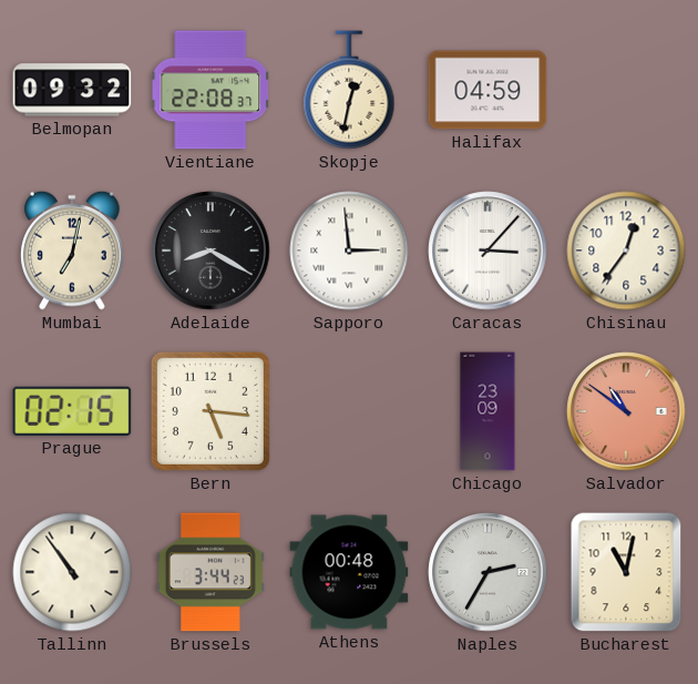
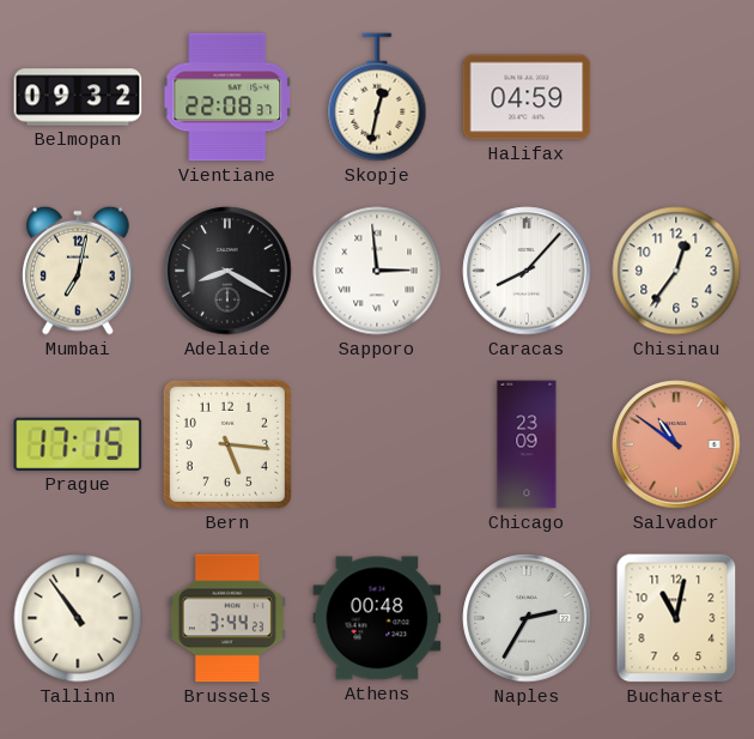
Caracas: 3:07 -> 8:07 (527, 271)
Prague: 02:15 -> 17:15 (78, 444)
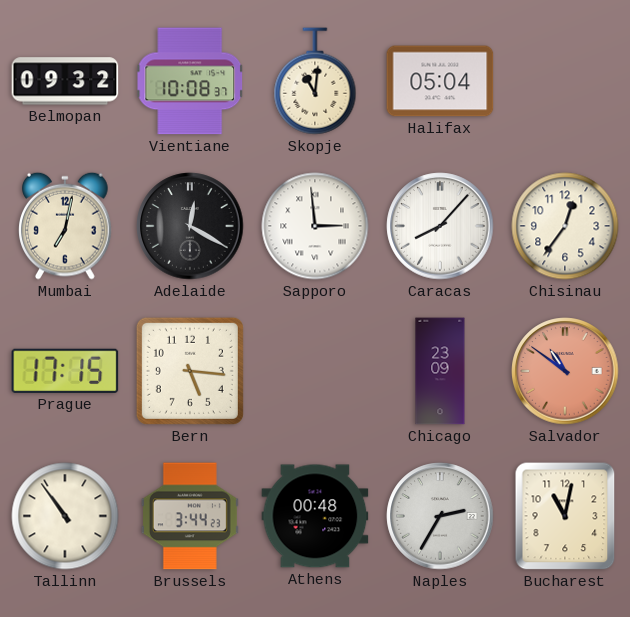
Vientiane: 22:08 -> 10:08 (190, 81)
Skopje: 12:32 -> 11:01 (315, 81)
Halifax: 04:59 -> 05:04 (440, 81)
Adelaide: 8:20 -> 12:20 (190, 226)
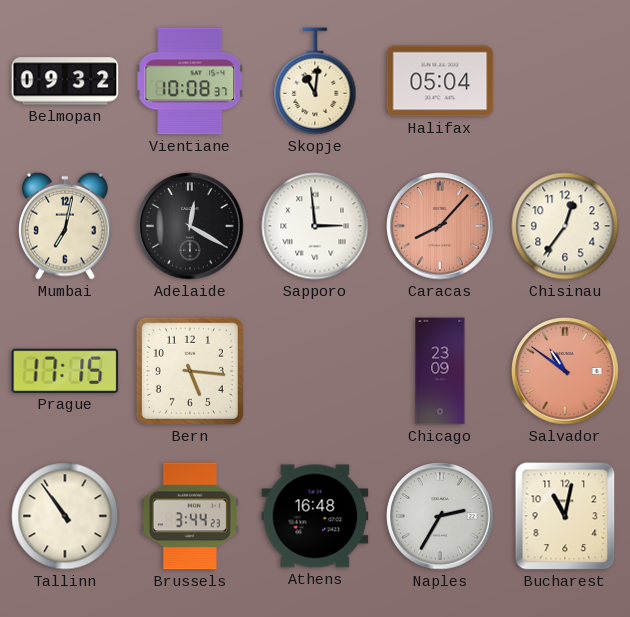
Caracas dial: white -> salmon (440, 226)
Athens: 00:48 -> 16:48 (315, 516)
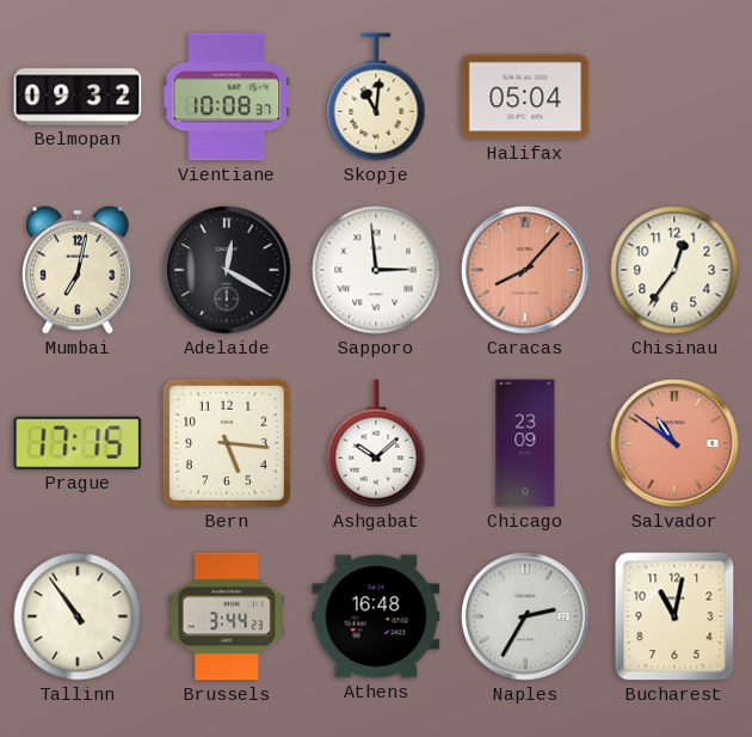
Ashgabat: none -> 10:08 (376, 443)
